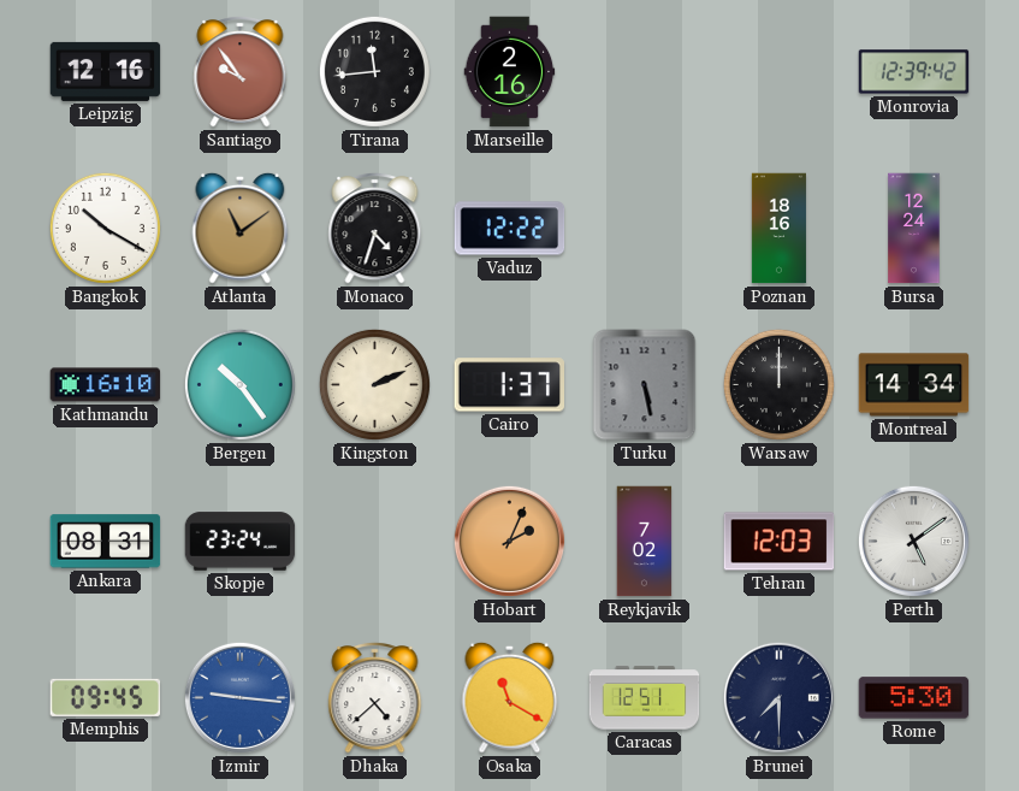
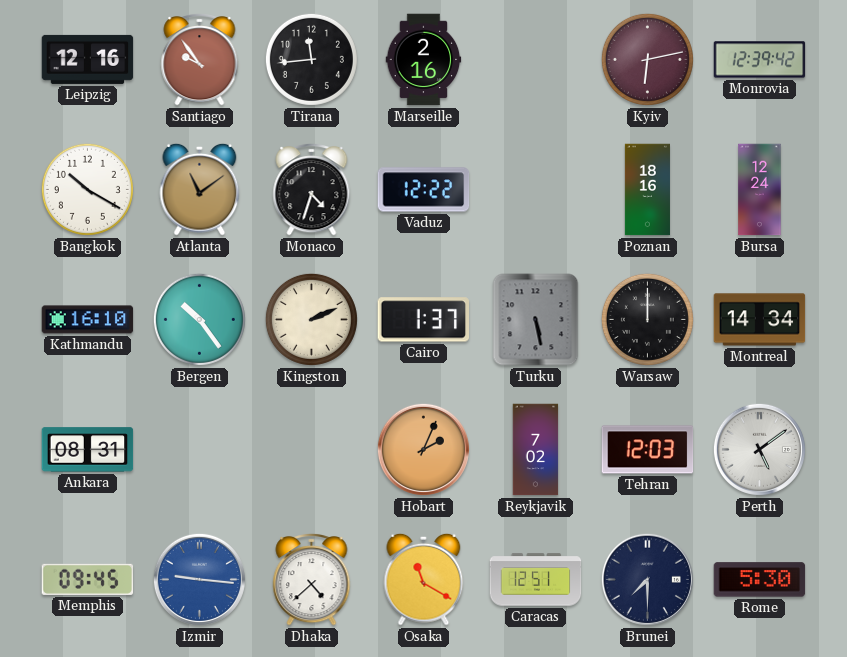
Kyiv: none -> 6:13 (647, 59)
Skopje: 23:24 -> none (241, 542)
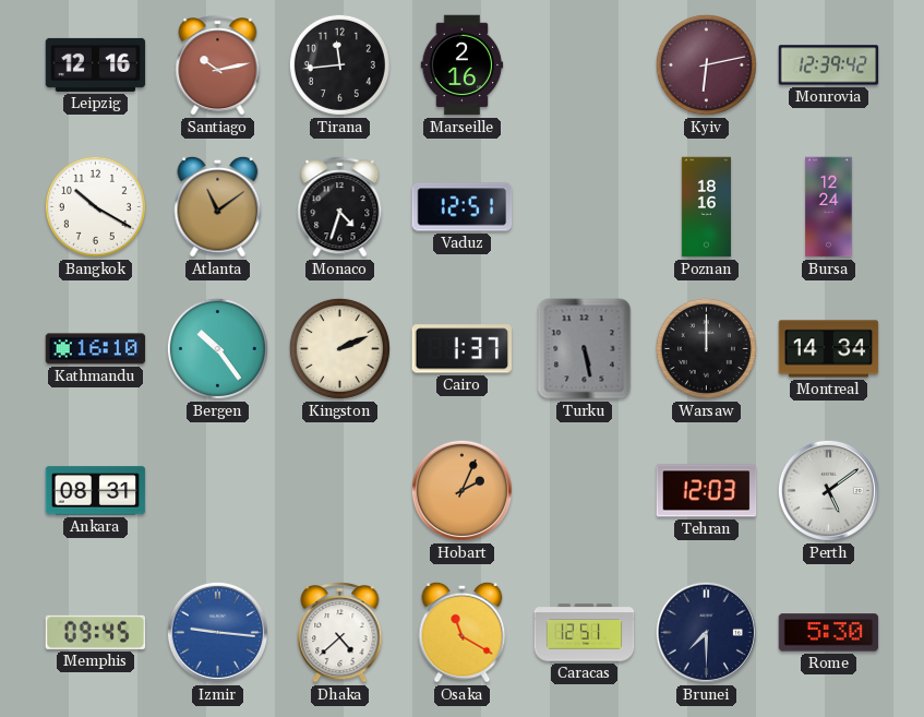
Santiago: 9:54 -> 10:13 (218, 64)
Vaduz: 12:22 -> 12:51 (463, 207)
Reykjavik: 7:02 -> none (536, 450)
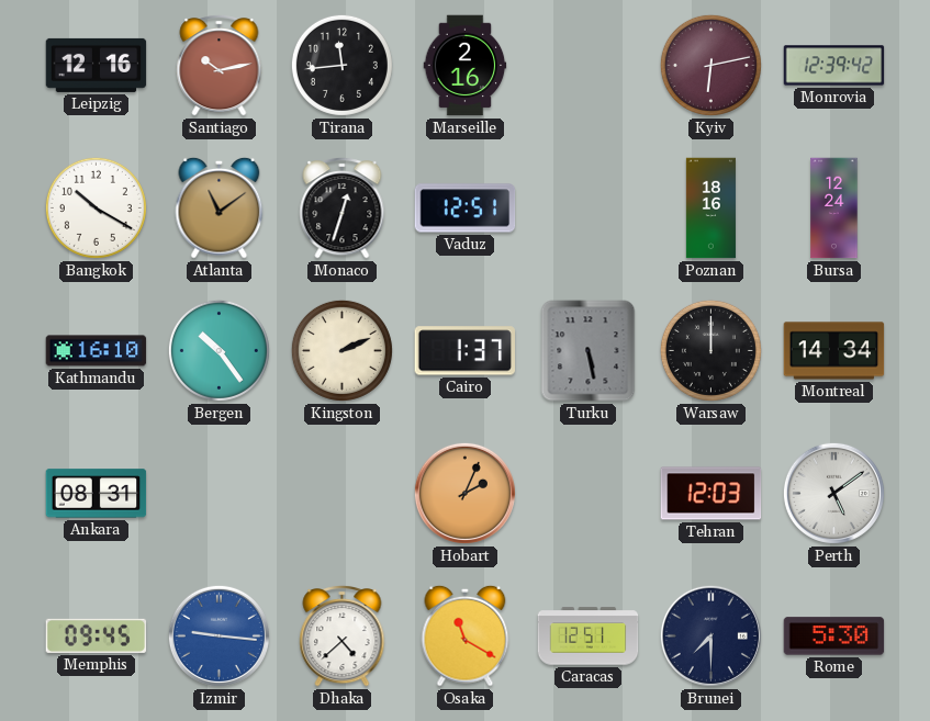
Monaco: 4:33 -> 12:33 (343, 207)
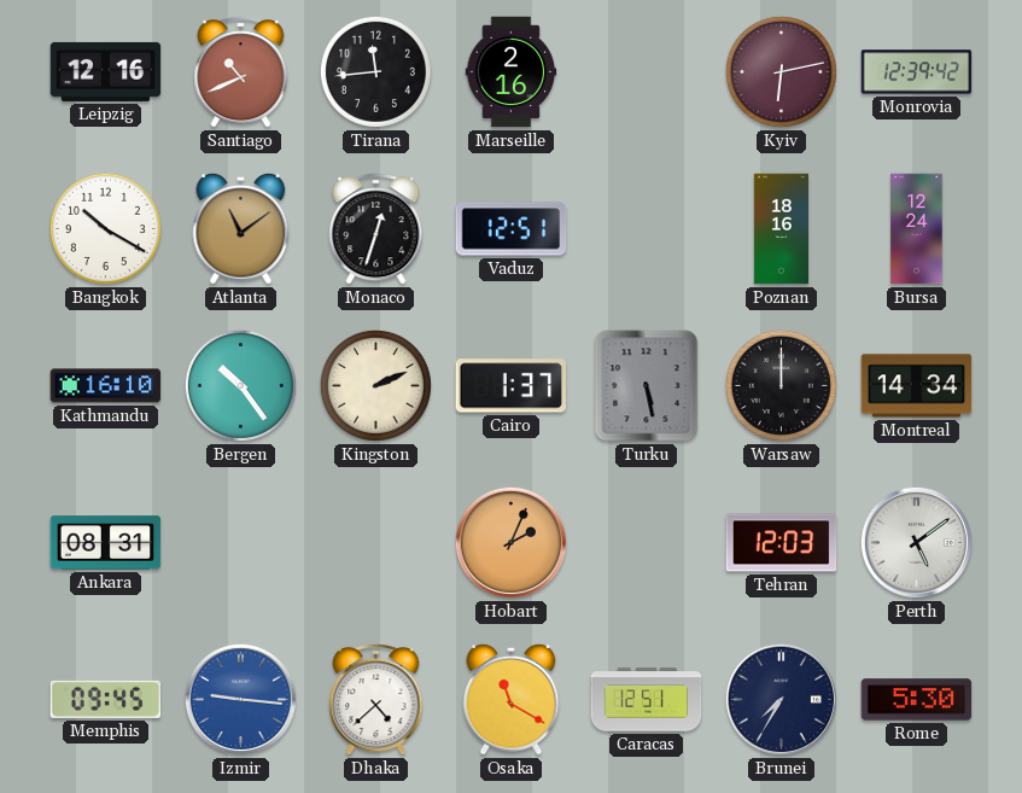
Santiago: 10:13 -> 10:41 (241, 71)
Brunei: 7:30 -> 7:35 (781, 699)
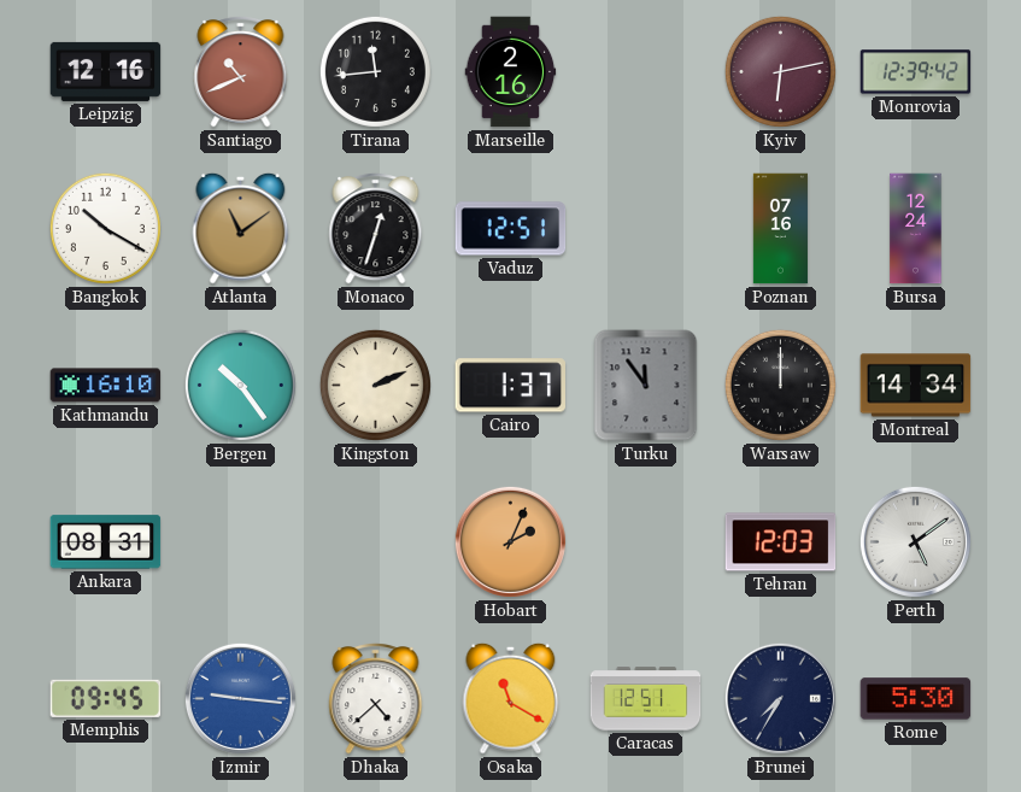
Poznan: 18:16 -> 07:16 (780, 229)
Turku: 5:28 -> 11:54 (646, 386)
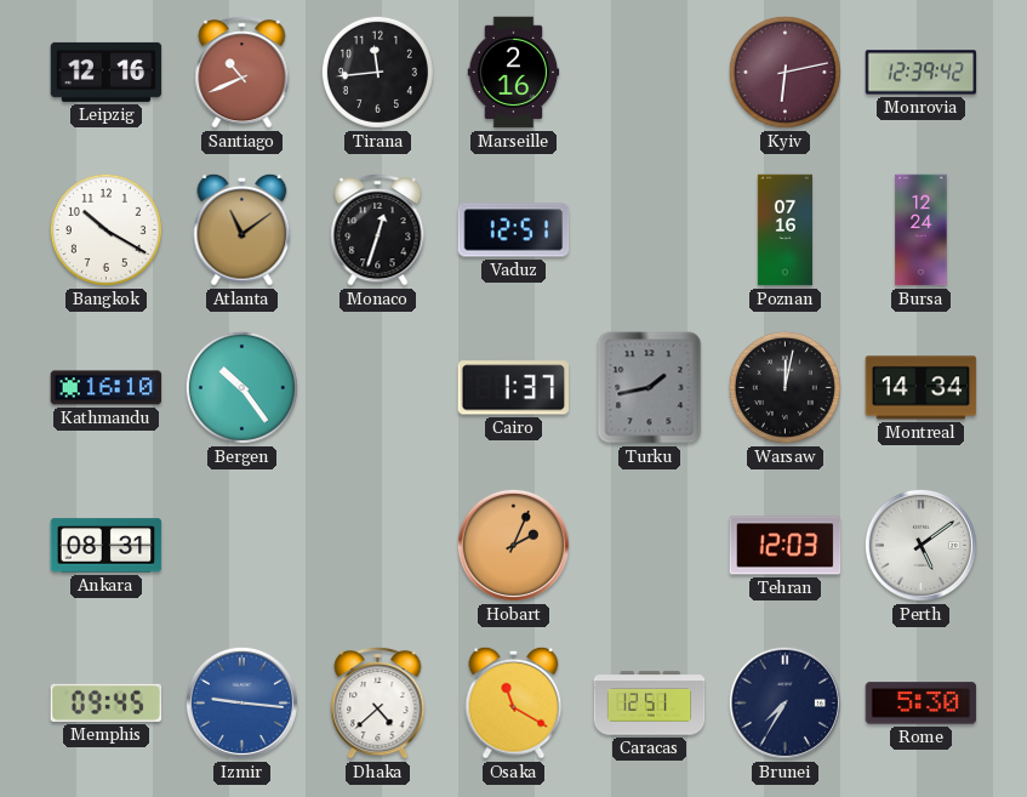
Kingston: 2:11 -> none (375, 385)
Turku: 11:54 -> 1:43 (650, 388)
Warsaw: 12:00 -> 12:02 (784, 387)
